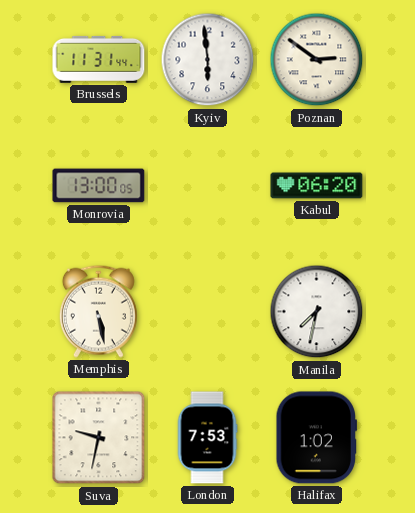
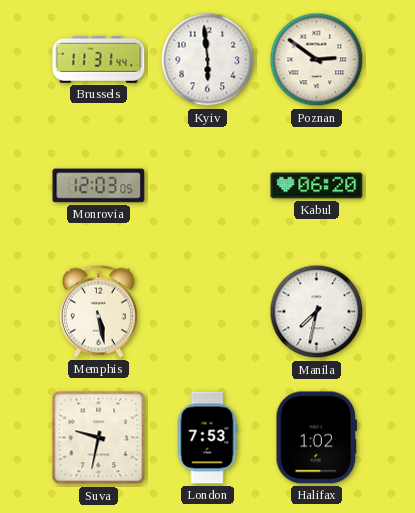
Monrovia: 13:00 -> 12:03 (99, 186)
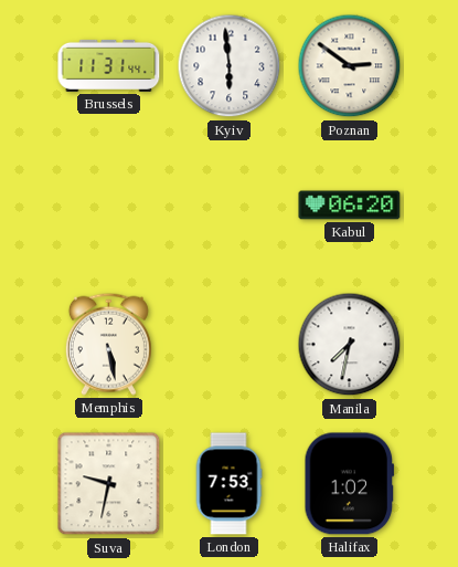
Monrovia: 12:03 -> none (99, 186)
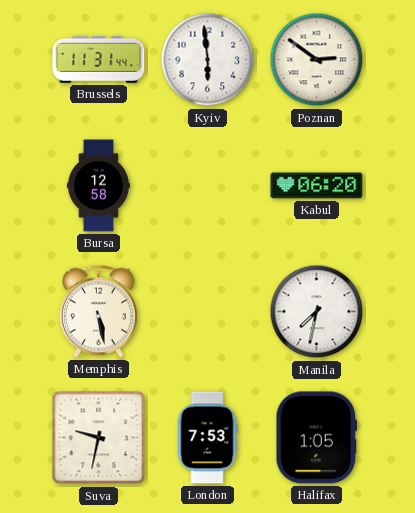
Bursa: none -> 12:58 (98, 186)
Halifax: 1:02 -> 1:05 (316, 438)
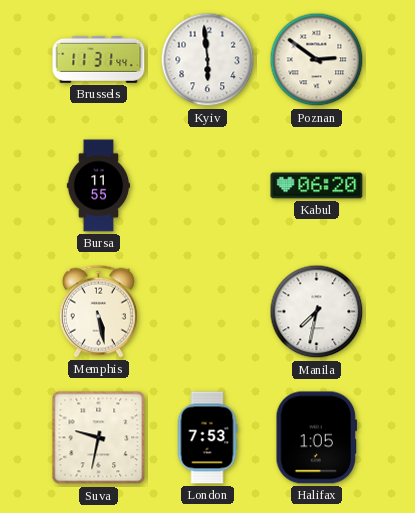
Bursa: 12:58 -> 11:55 (98, 186)
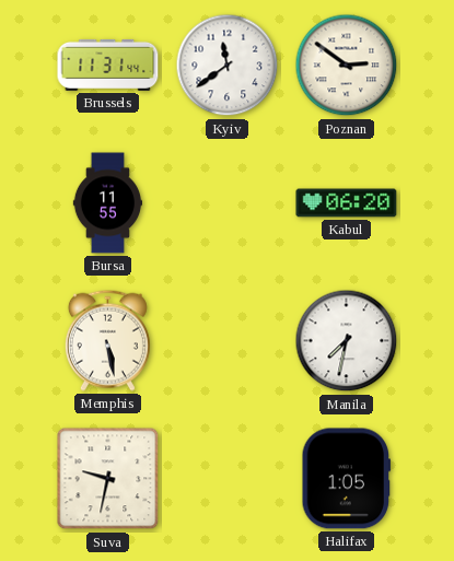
Kyiv: 5:59 -> 11:39 (228, 66)
London: 7:53 -> none (207, 438)
